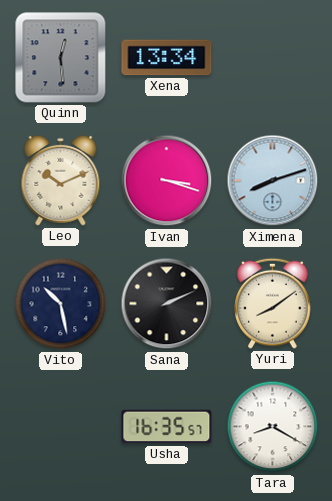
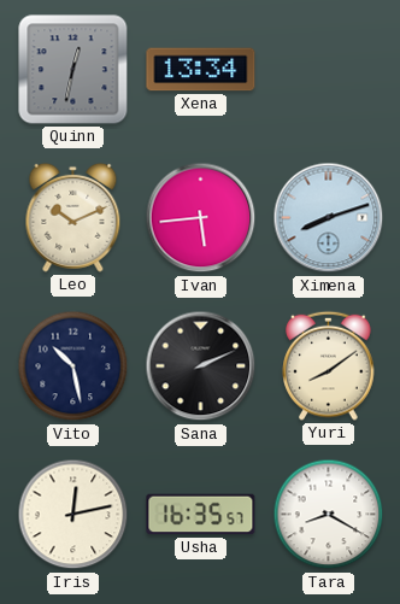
Quinn: 12:29 -> 12:32 (73, 70)
Ivan: 3:18 -> 5:44 (201, 218)
Iris: none -> 12:13 (73, 515)
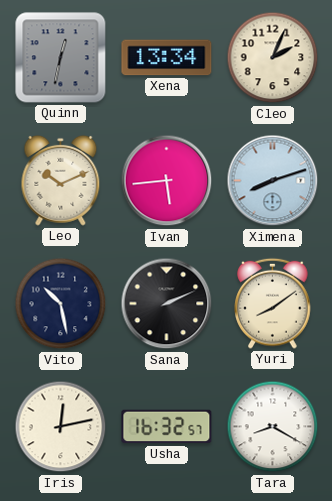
Cleo: none -> 2:04 (273, 58)
Usha: 16:35 -> 16:32 (167, 427)
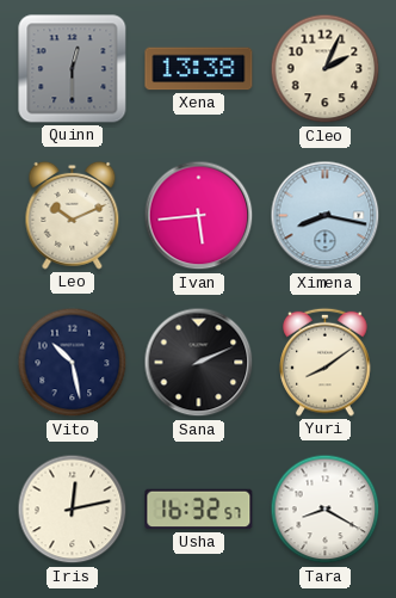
Quinn: 12:32 -> 12:30 (73, 69)
Xena: 13:34 -> 13:38 (199, 69)
Ximena: 8:12 -> 8:17 (326, 216)
